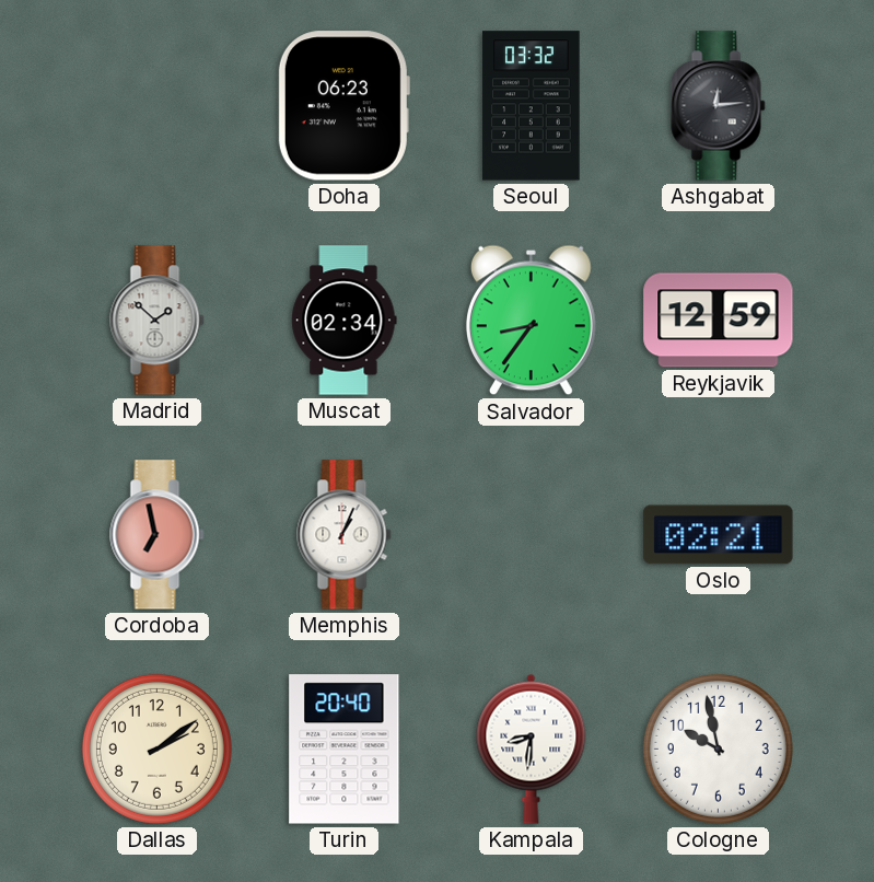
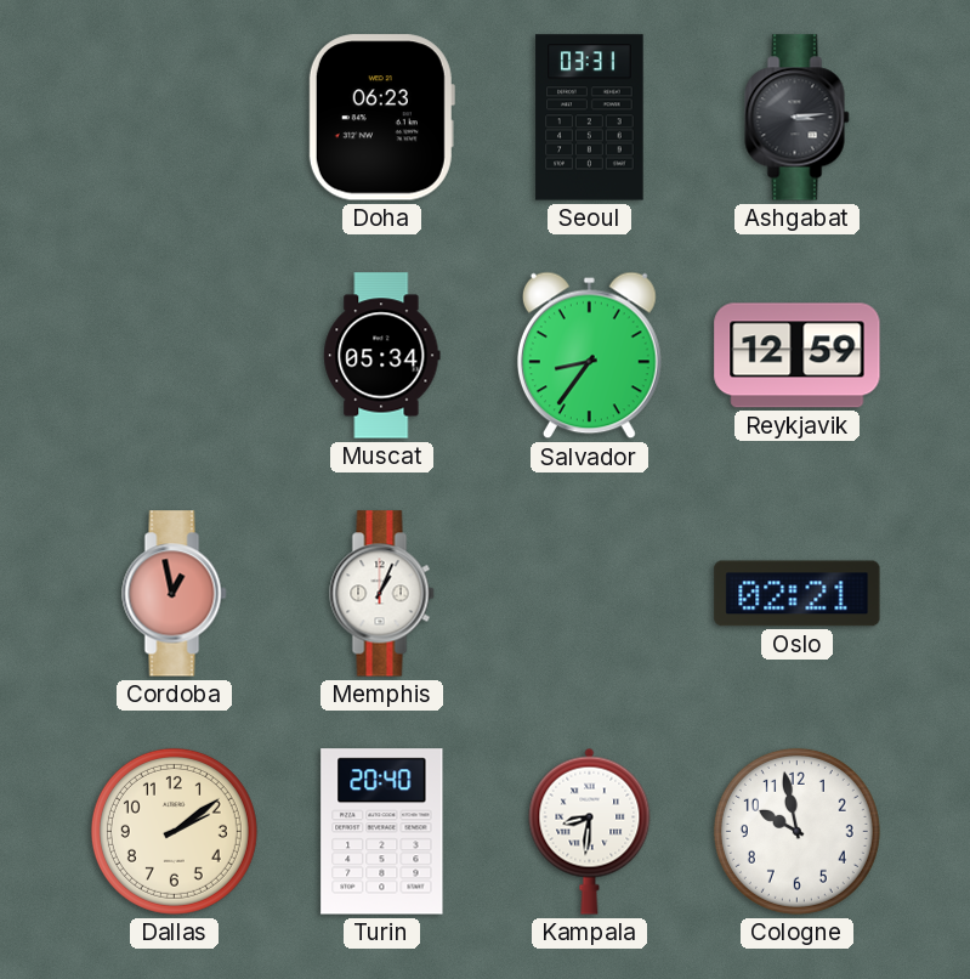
Seoul: 03:32 -> 03:31 (590, 118)
Ashgabat: 12:14 -> 3:14 (798, 118)
Madrid: 1:52 -> none (158, 321)
Muscat: 02:34 -> 05:34 (382, 356)
Cordoba: 6:58 -> 12:58 (175, 594)
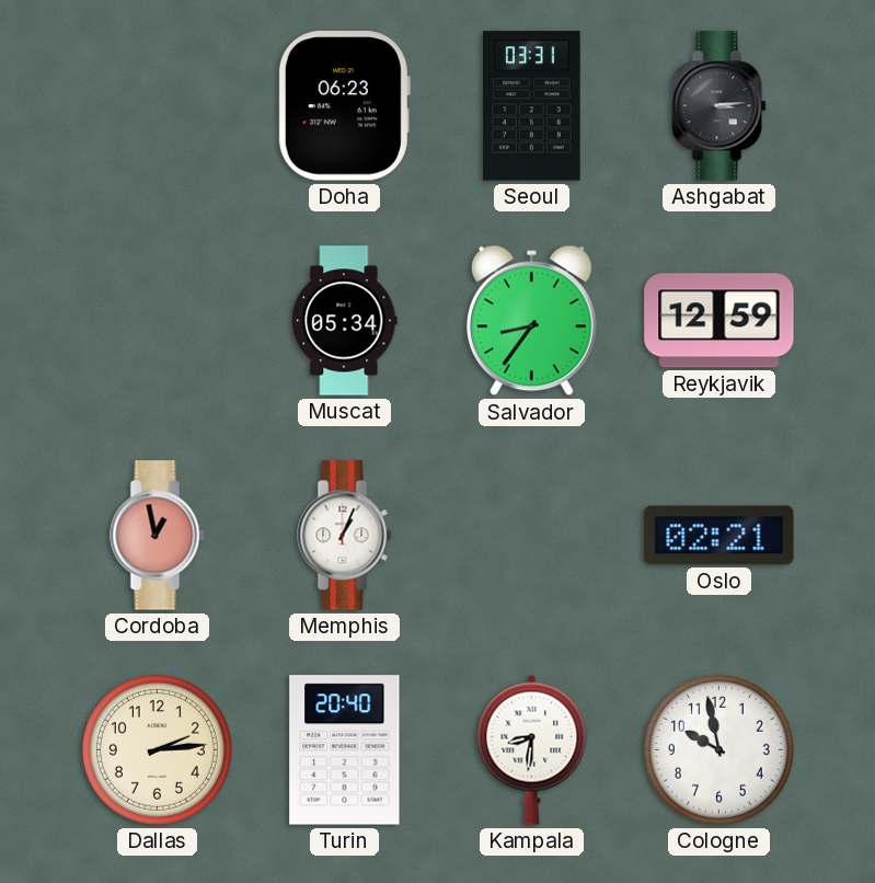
Dallas: 2:09 -> 2:14 (157, 749)
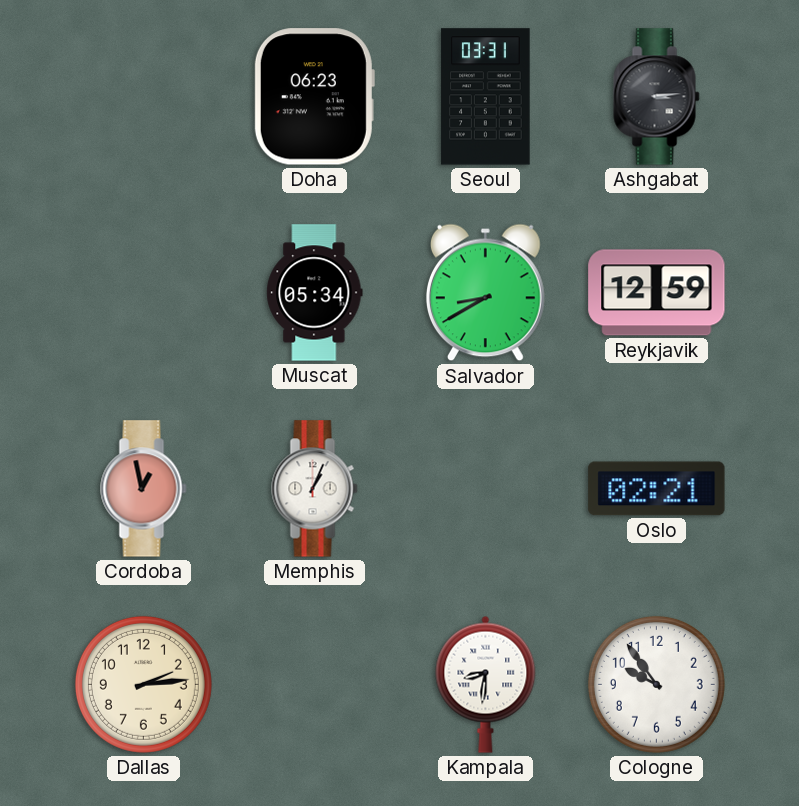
Salvador: 8:36 -> 8:40 (485, 293)
Turin: 20:40 -> none (345, 750)
Cologne: 9:58 -> 9:54 (656, 684)
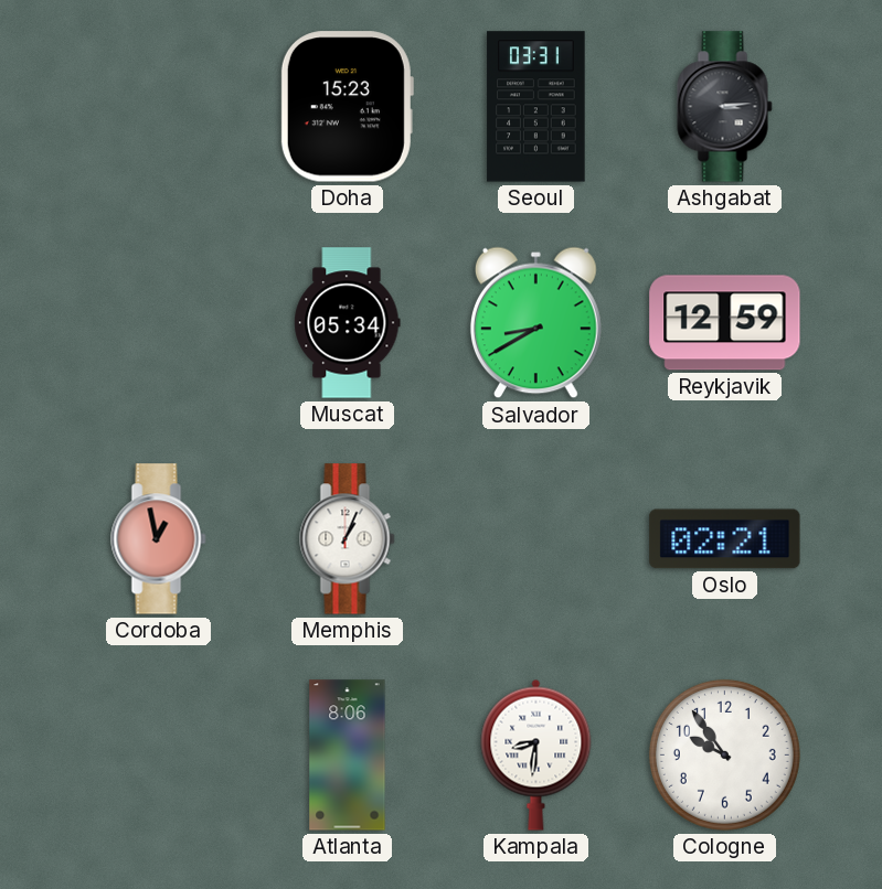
Doha: 06:23 -> 15:23 (347, 107)
Dallas: 2:14 -> none (143, 684)
Atlanta: none -> 8:06 (348, 756)
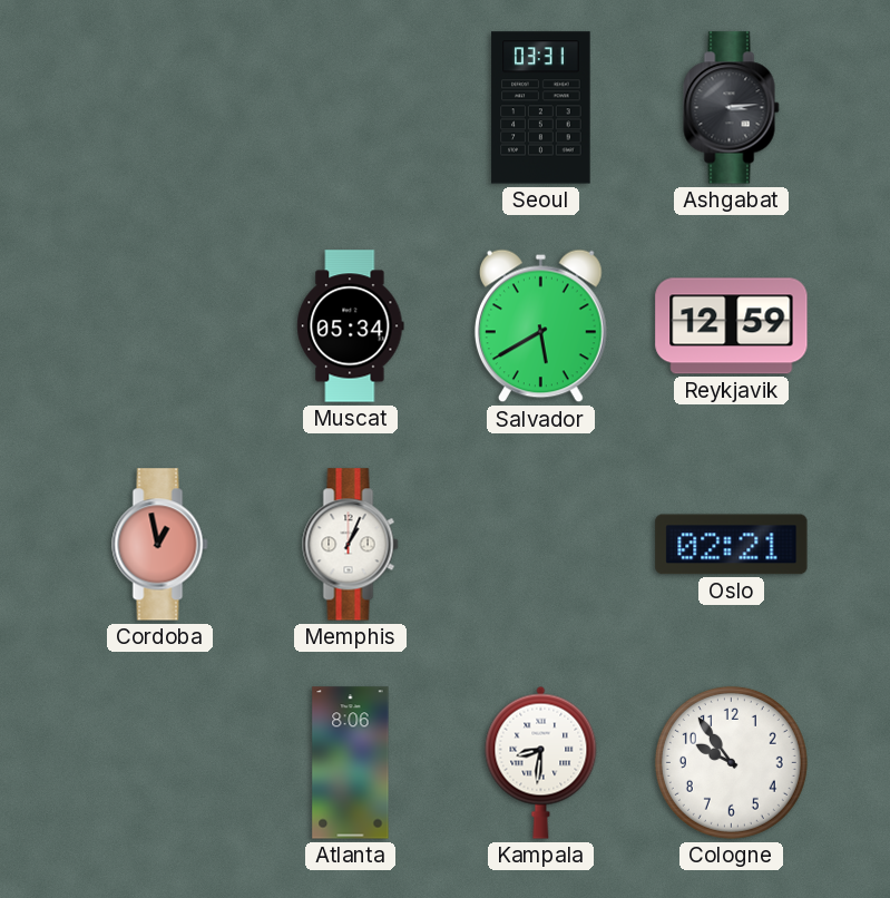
Doha: 15:23 -> none (347, 107)
Salvador: 8:40 -> 5:40 (540, 326)
